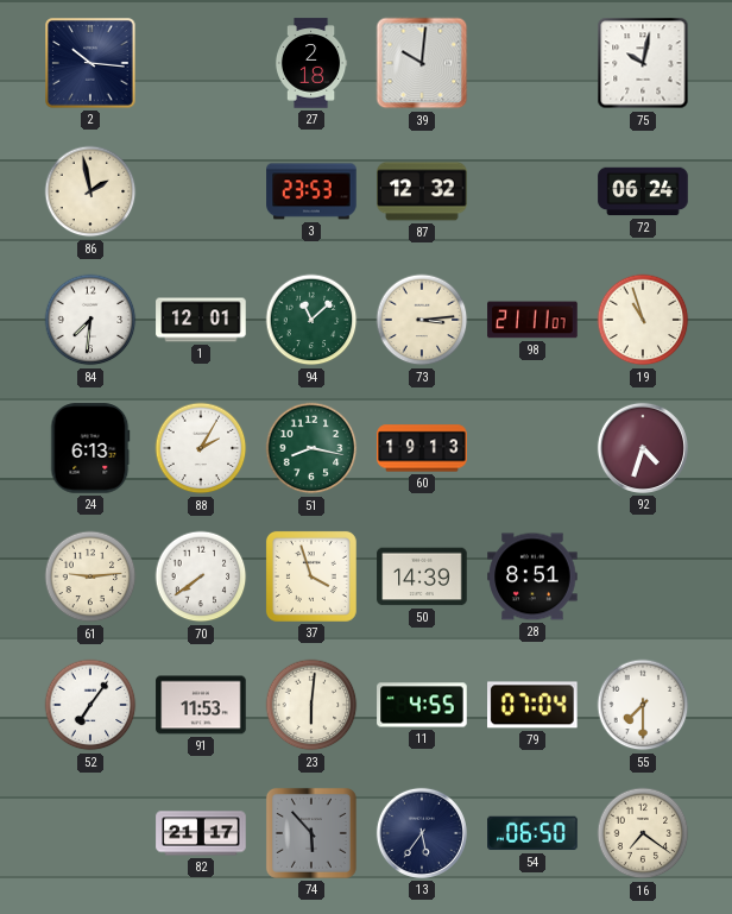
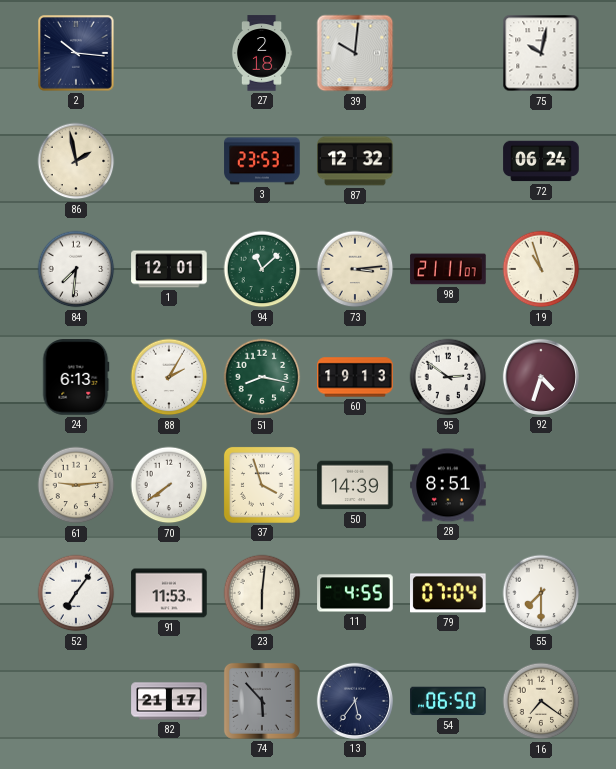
95: none -> 2:51 (448, 377)
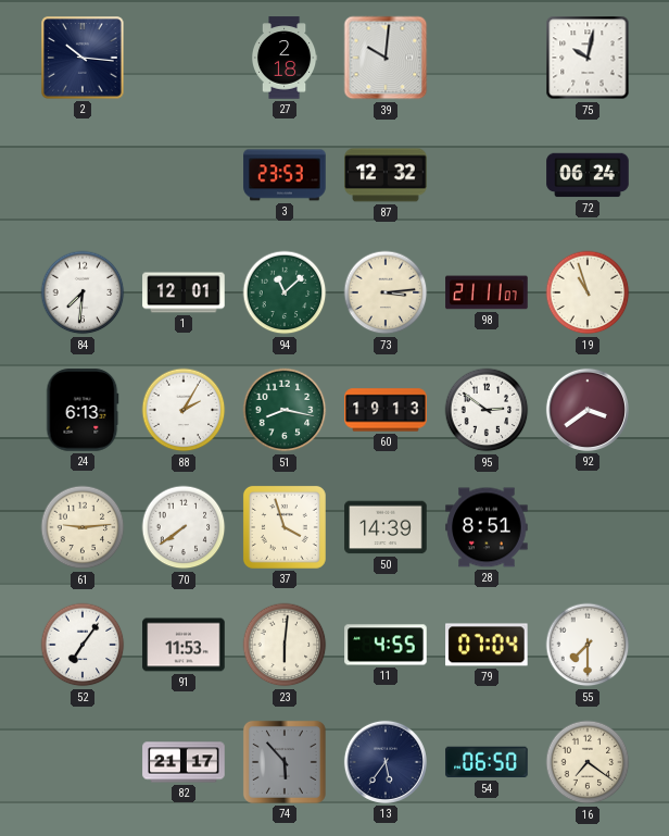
86: 1:58 -> none (76, 161)
92: 4:33 -> 3:39 (588, 410)
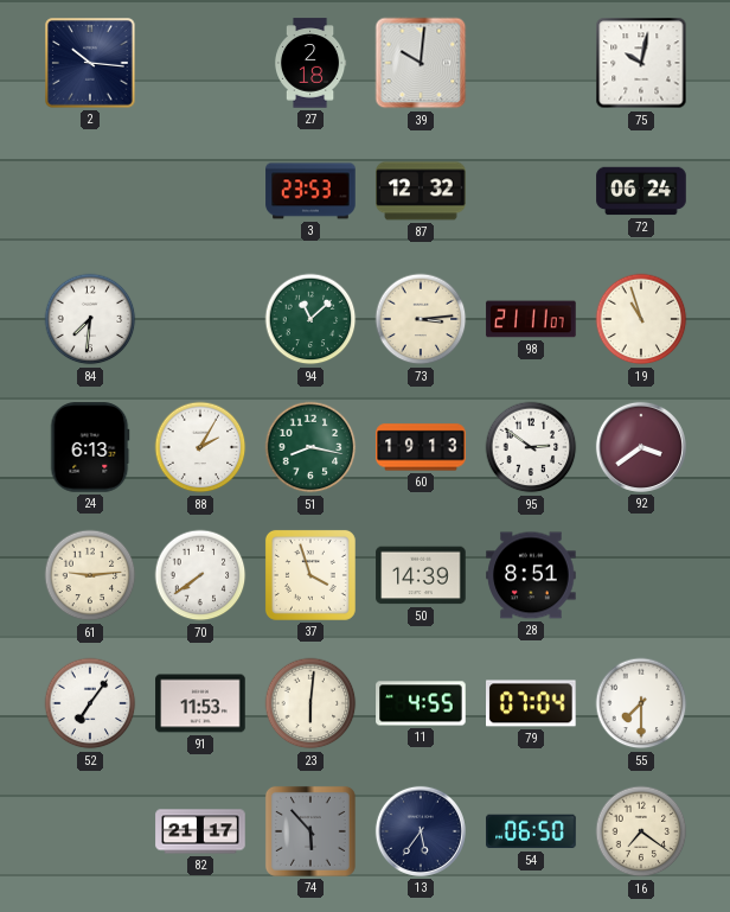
1: 12:01 -> none (184, 292)
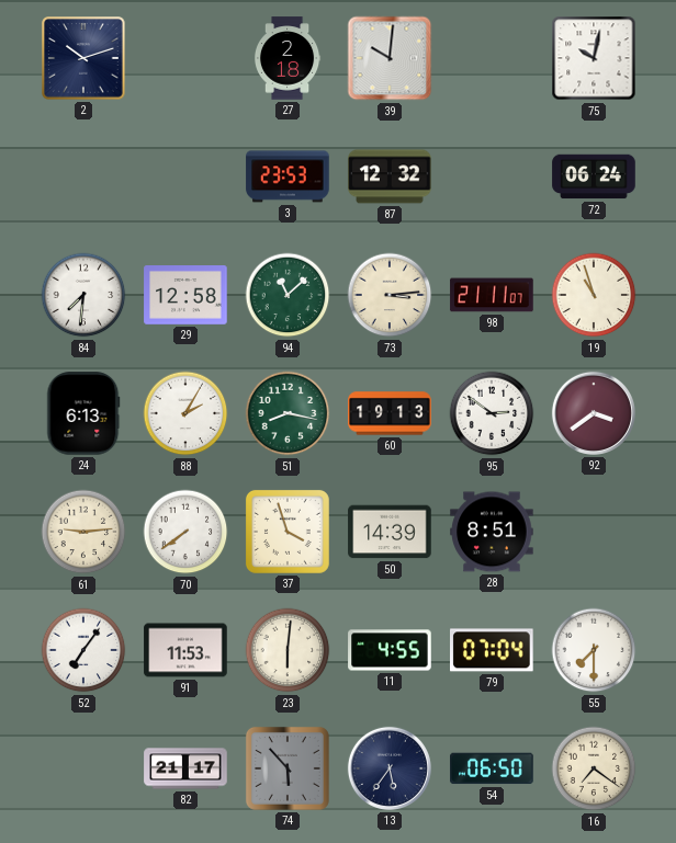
2: 10:16 -> 10:12 (83, 58)
29: none -> 12:58 (185, 296)
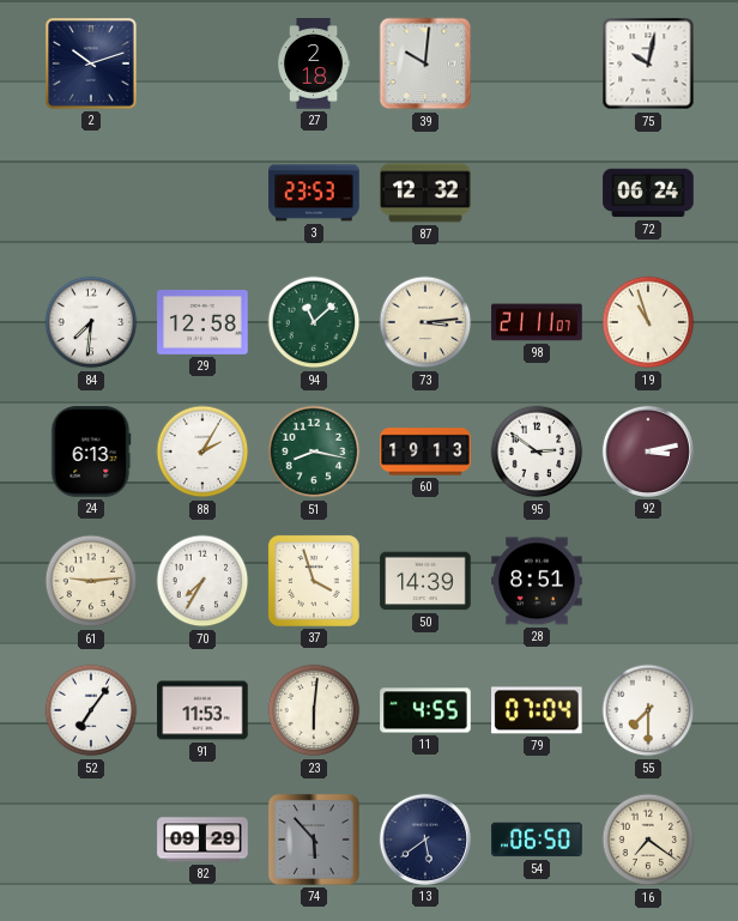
92: 3:39 -> 3:13 (648, 452)
70: 7:39 -> 7:35 (202, 581)
82: 21:17 -> 09:29 (202, 840)
13: 5:36 -> 5:39 (425, 840)
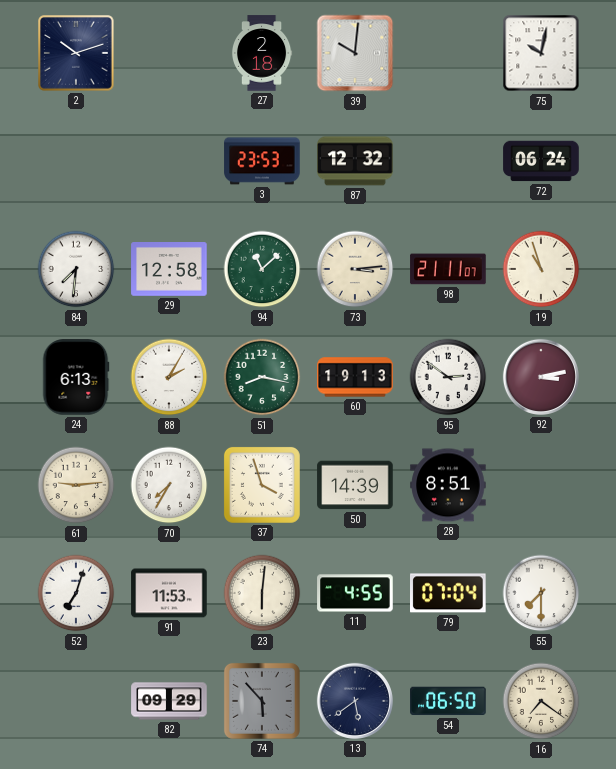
52: 7:06 -> 7:03 (76, 593)
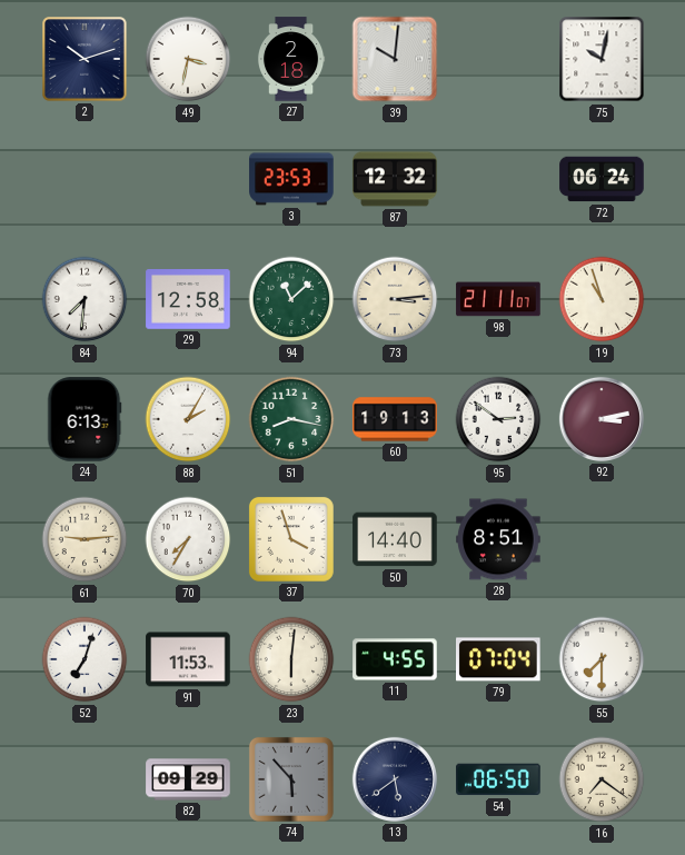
49: none -> 3:32 (188, 59)
50: 14:39 -> 14:40 (395, 539)
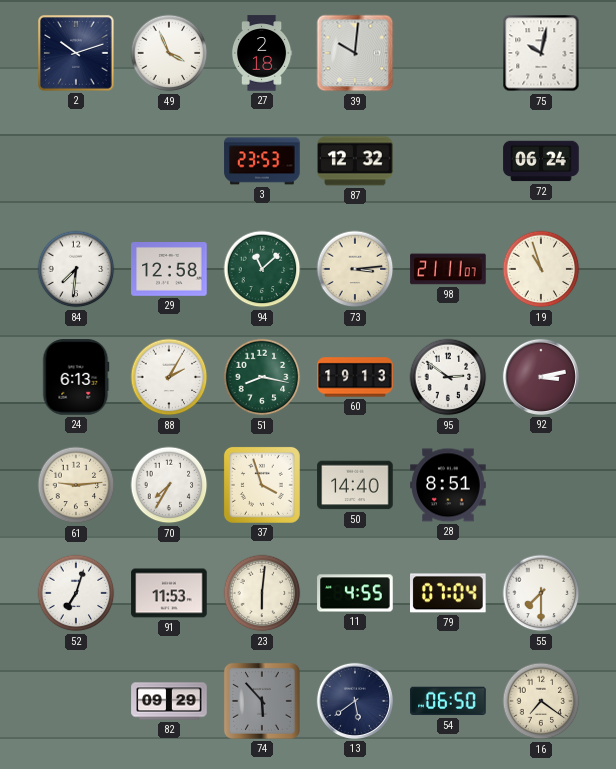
49: 3:32 -> 3:56 (169, 53)
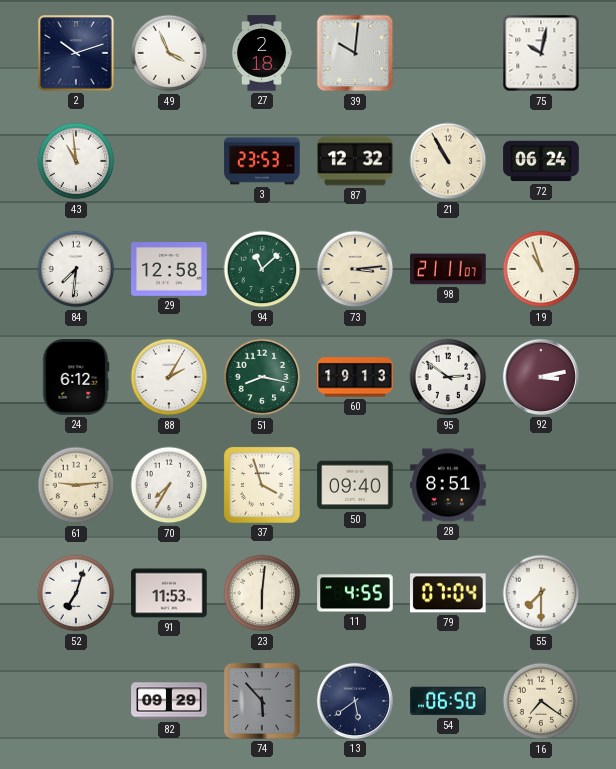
43: none -> 10:59 (76, 161)
21: none -> 10:55 (448, 161)
24: 6:13 -> 6:12 (76, 377)
50: 14:40 -> 09:40 (355, 485)
